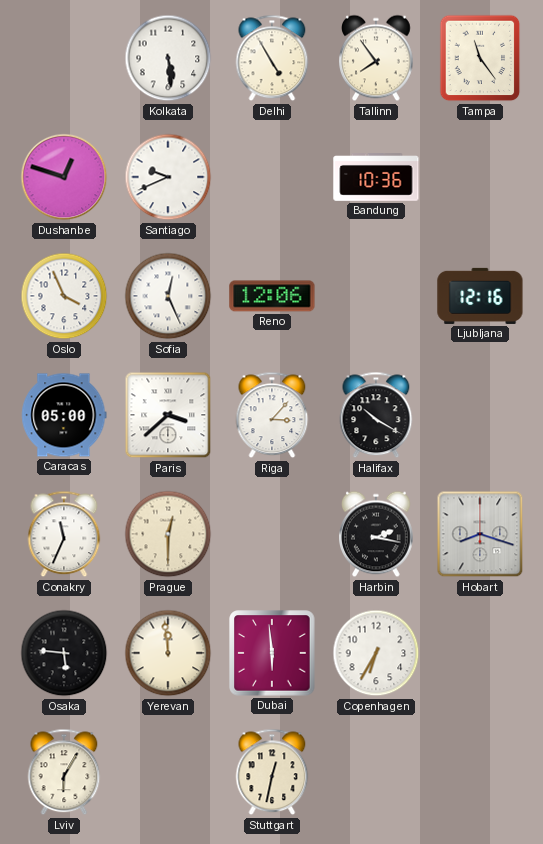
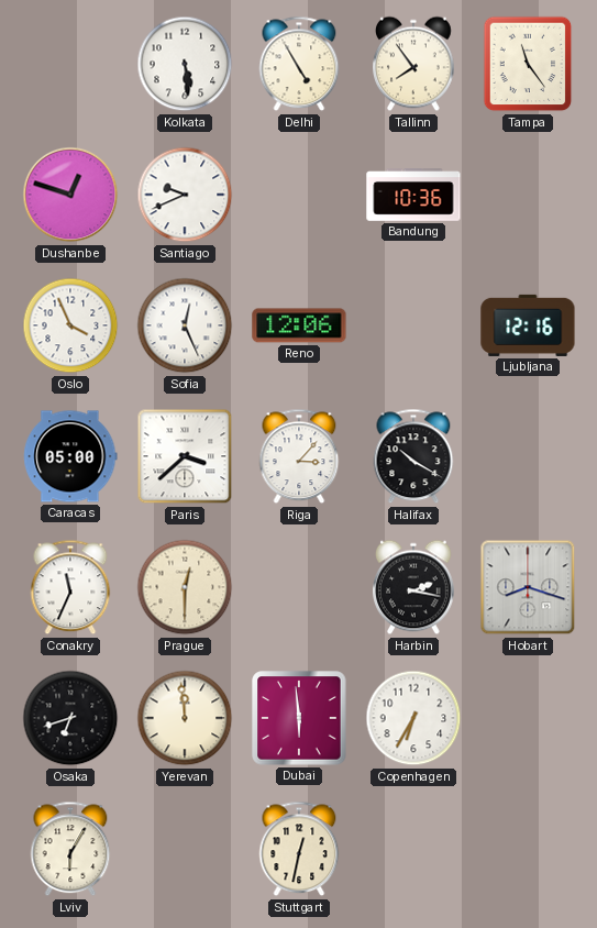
Osaka: 5:46 -> 6:42 (70, 718)
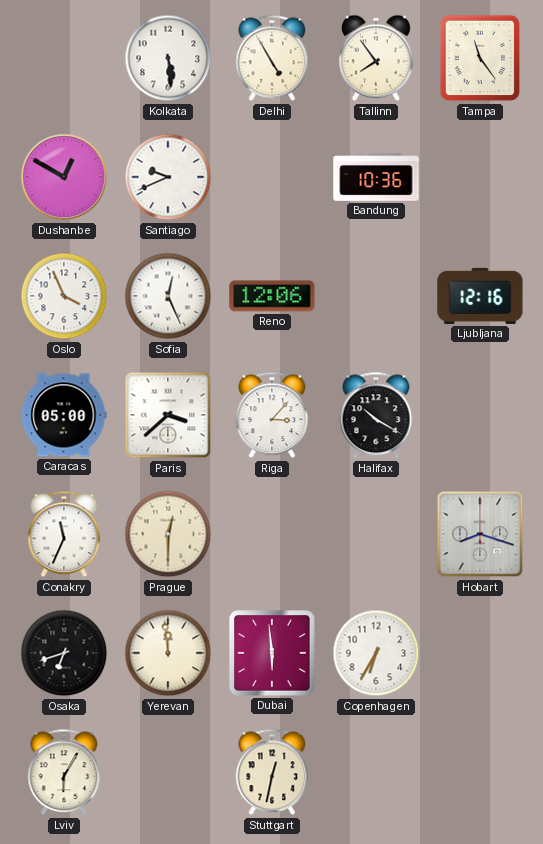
Dushanbe: 12:48 -> 12:50 (64, 177)
Harbin: 2:17 -> none (414, 587)
